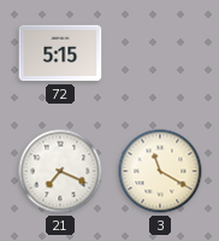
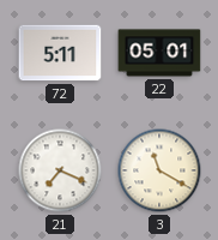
72: 5:15 -> 5:11 (60, 53)
22: none -> 05:01 (159, 53)
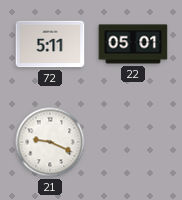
21: 7:19 -> 9:19 (50, 142)
3: 11:20 -> none (159, 170)
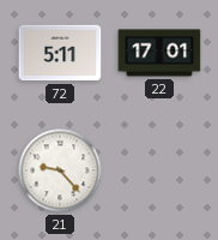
22: 05:01 -> 17:01 (159, 53)
21: 9:19 -> 9:23 (60, 170)
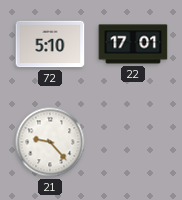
72: 5:11 -> 5:10 (50, 44)
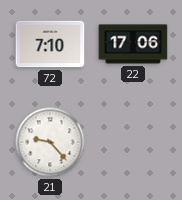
72: 5:10 -> 7:10 (50, 44)
22: 17:01 -> 17:06 (133, 44)
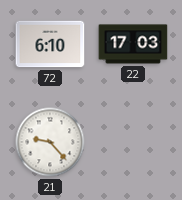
72: 7:10 -> 6:10 (50, 44)
22: 17:06 -> 17:03 (133, 44)
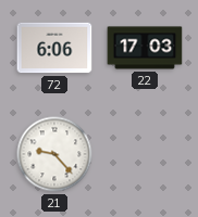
72: 6:10 -> 6:06 (54, 48)
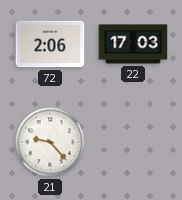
72: 6:06 -> 2:06 (50, 44)
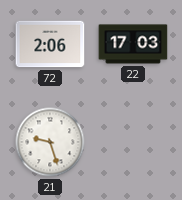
21: 9:23 -> 9:27 (50, 142)
